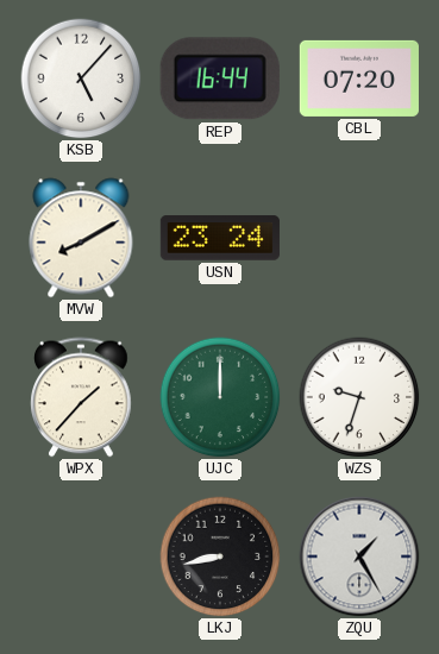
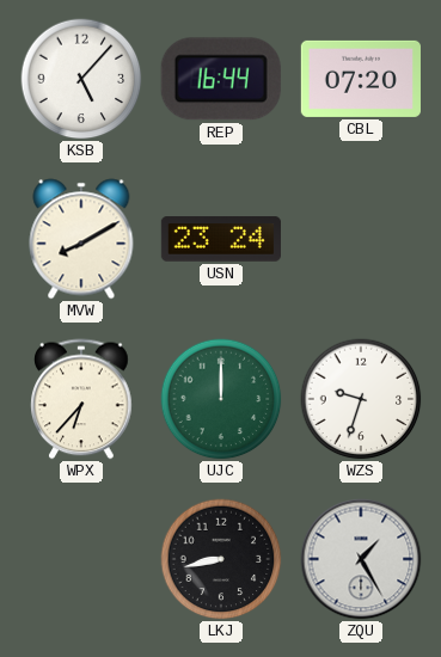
WPX: 1:37 -> 6:37 (81, 399)
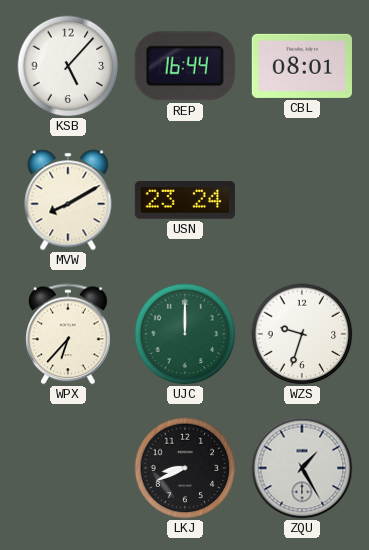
CBL: 07:20 -> 08:01 (302, 66)
LKJ: 8:43 -> 8:41 (185, 468)
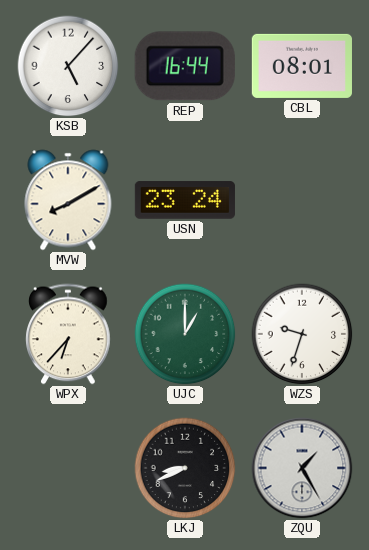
UJC: 12:00 -> 1:00 (185, 334)
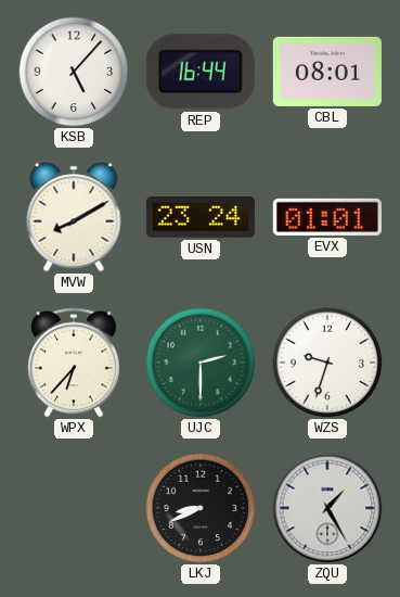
EVX: none -> 01:01 (327, 217)
UJC: 1:00 -> 2:30 (201, 363)
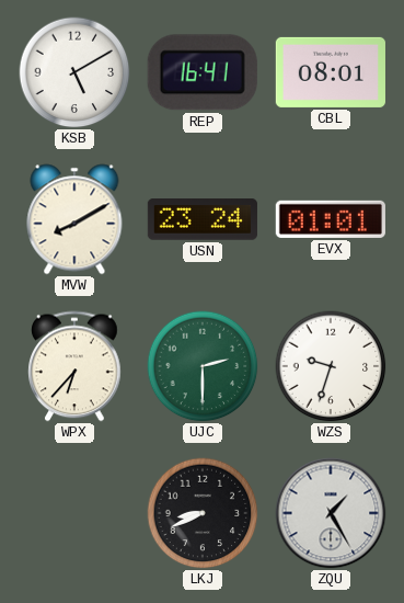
KSB: 5:07 -> 5:10 (74, 72)
REP: 16:44 -> 16:41 (203, 72)
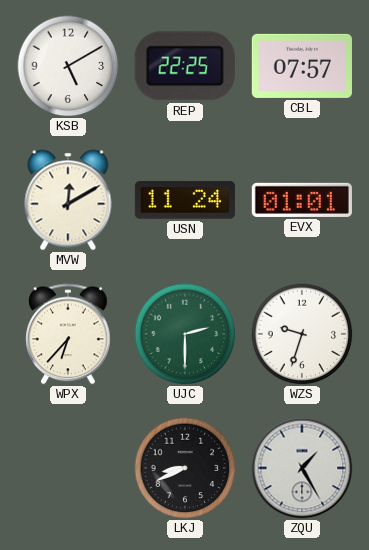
REP: 16:41 -> 22:25 (185, 66)
CBL: 08:01 -> 07:57 (302, 66)
MVW: 8:10 -> 12:10 (68, 200)
USN: 23:24 -> 11:24 (185, 200)
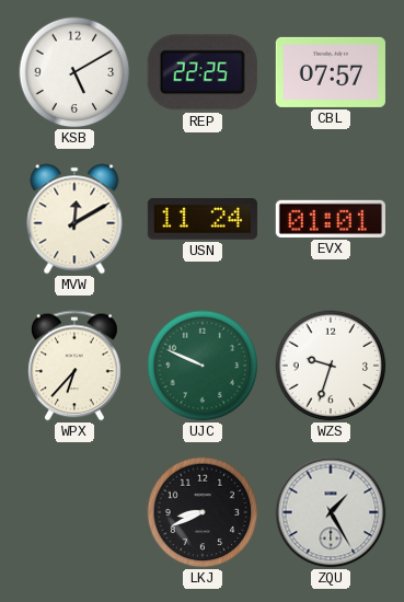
UJC: 2:30 -> 9:49 (203, 366)
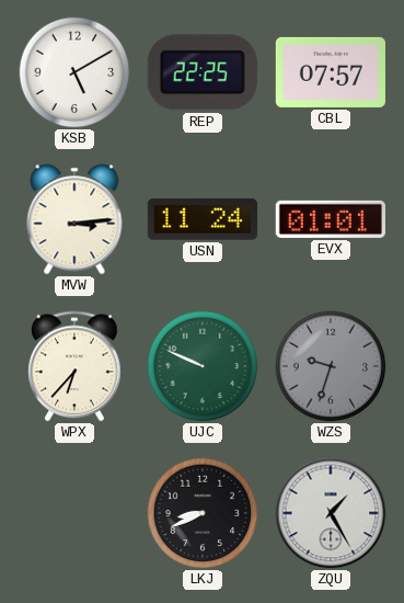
MVW: 12:10 -> 3:14 (74, 219)
WZS dial: white -> grey (331, 366)
